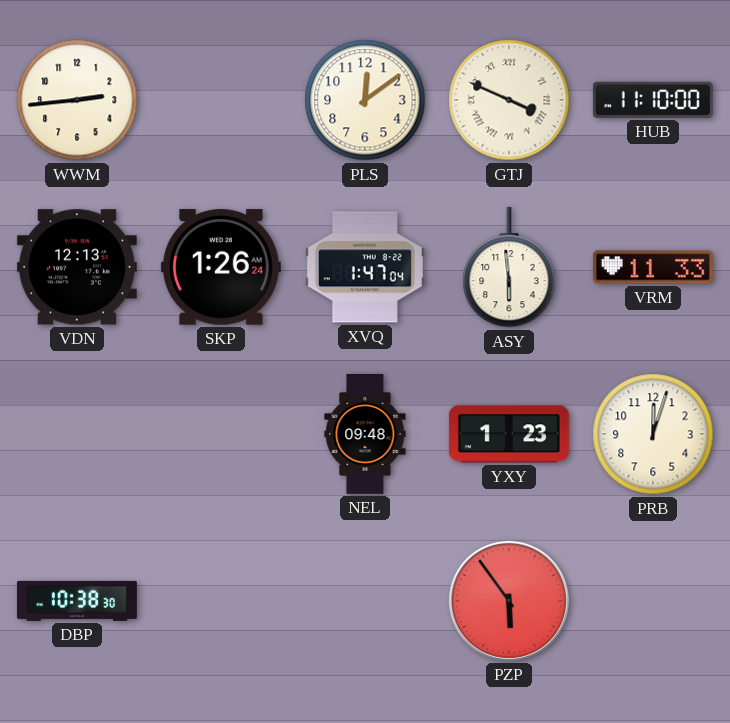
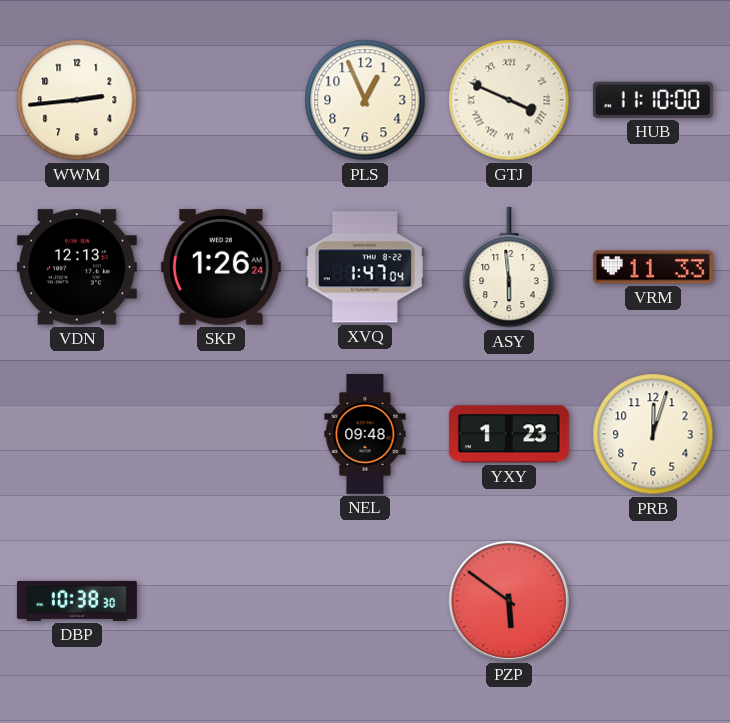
PLS: 12:09 -> 12:56 (365, 100)
PZP: 5:54 -> 5:51 (509, 601)
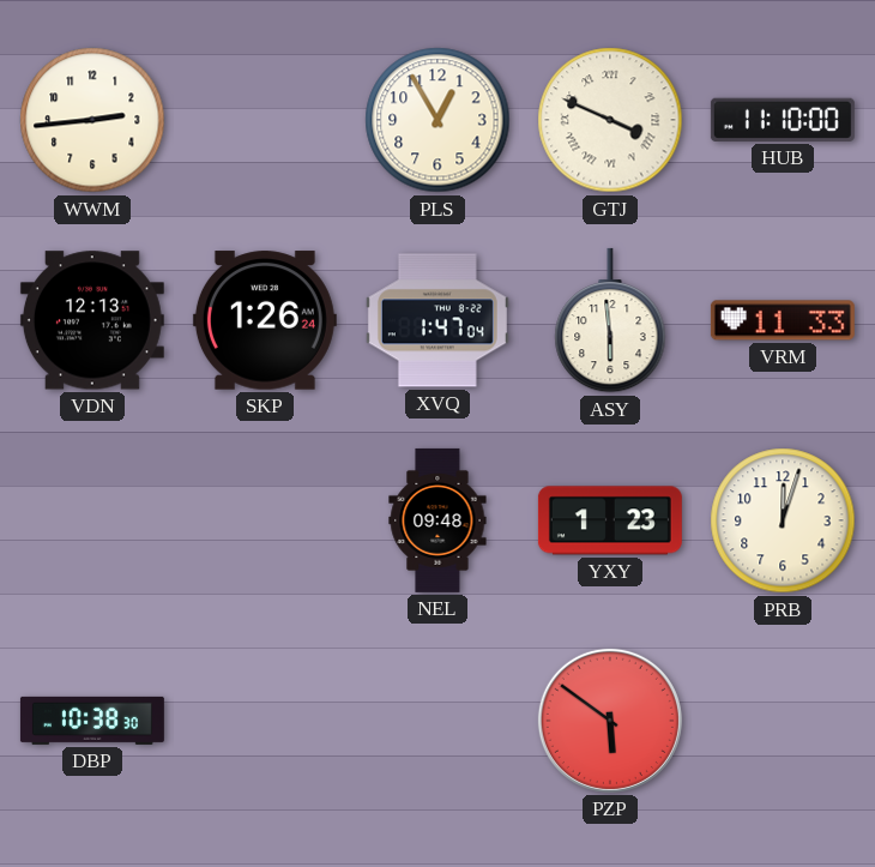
PLS: 12:56 -> 12:55 (437, 120)
